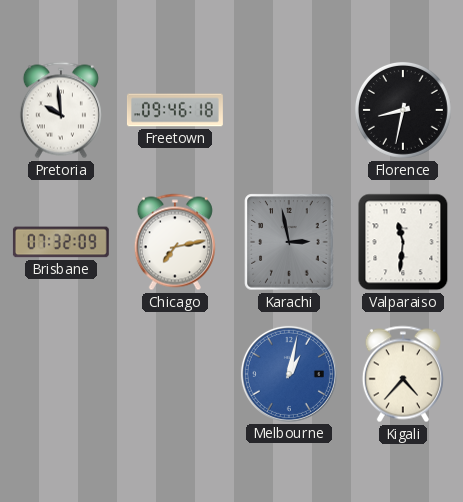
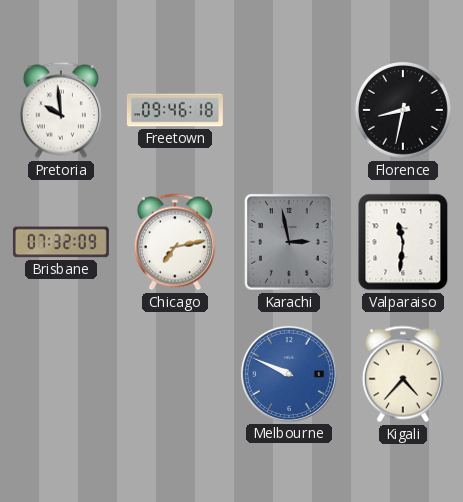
Melbourne: 1:02 -> 9:49 (289, 374)
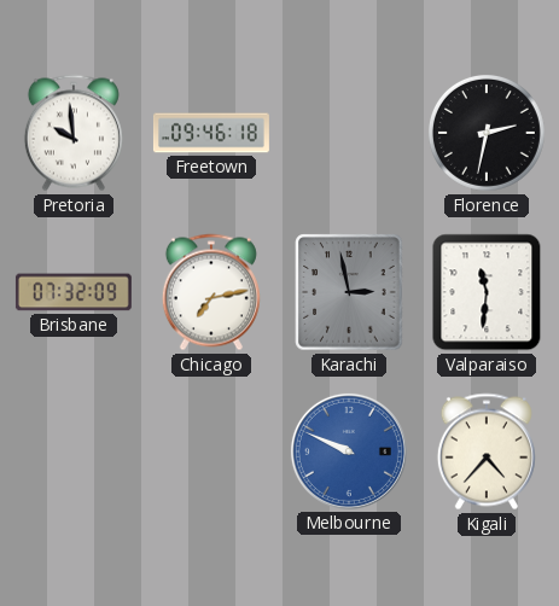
Florence: 8:32 -> 2:32 (487, 133)
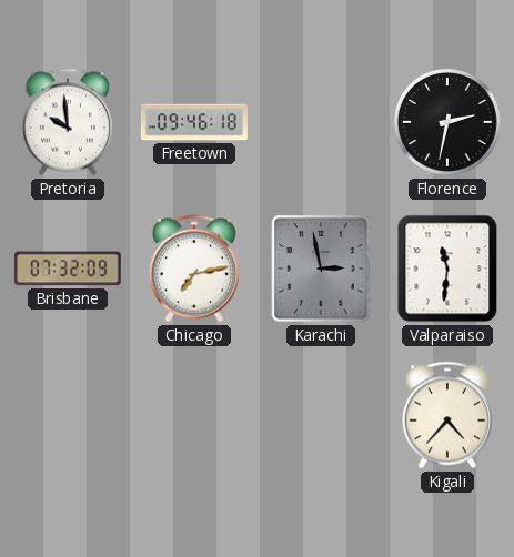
Melbourne: 9:49 -> none (349, 451)
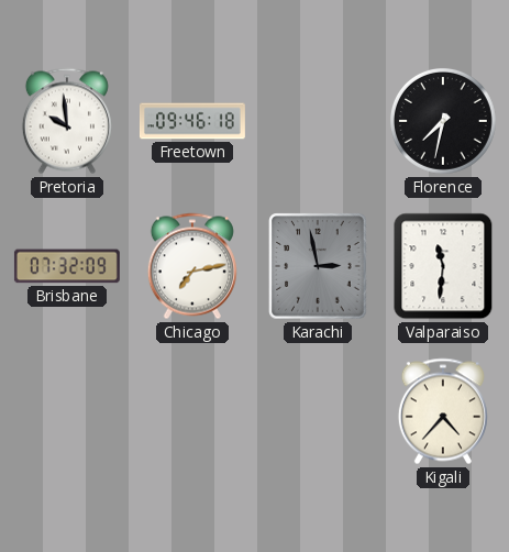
Florence: 2:32 -> 7:32 (443, 121)
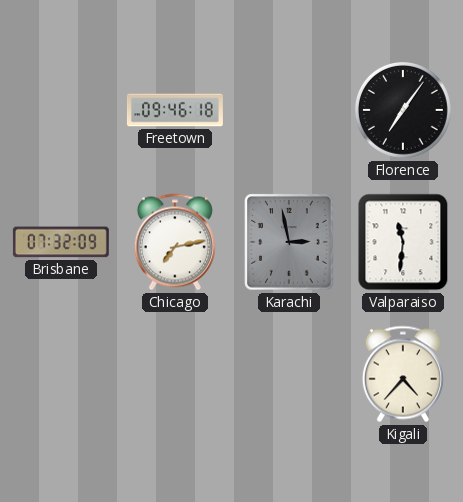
Pretoria: 9:59 -> none (67, 121)
Florence: 7:32 -> 7:06 (403, 110)
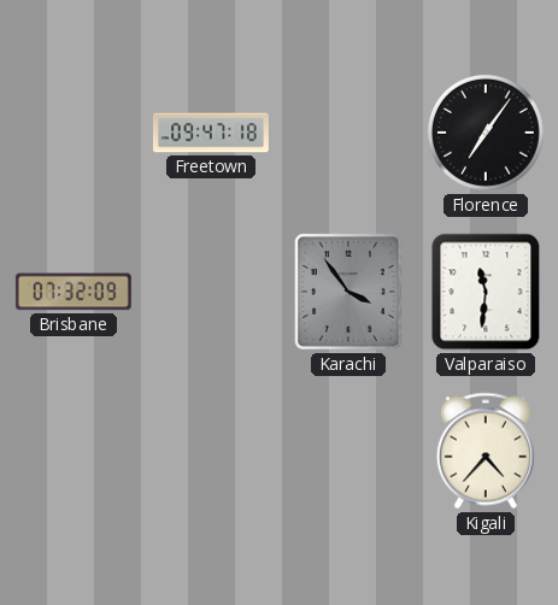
Freetown: 09:46 -> 09:47 (211, 133)
Chicago: 7:13 -> none (175, 242)
Karachi: 2:58 -> 3:54 (348, 292)
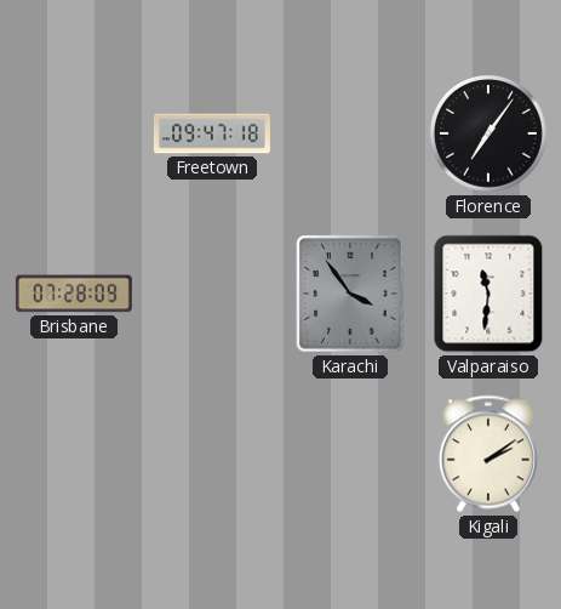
Brisbane: 07:32 -> 07:28 (74, 294)
Kigali: 4:37 -> 2:09 (488, 454)
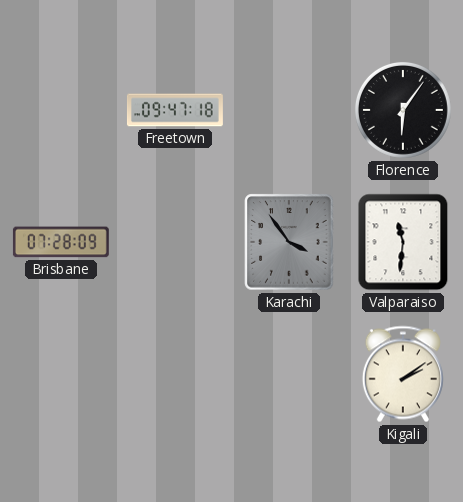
Florence: 7:06 -> 6:06 (403, 110)
